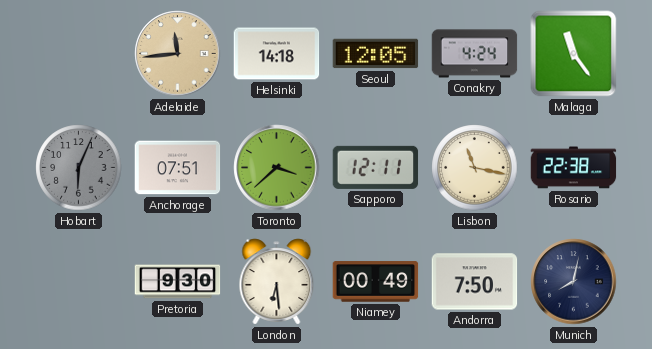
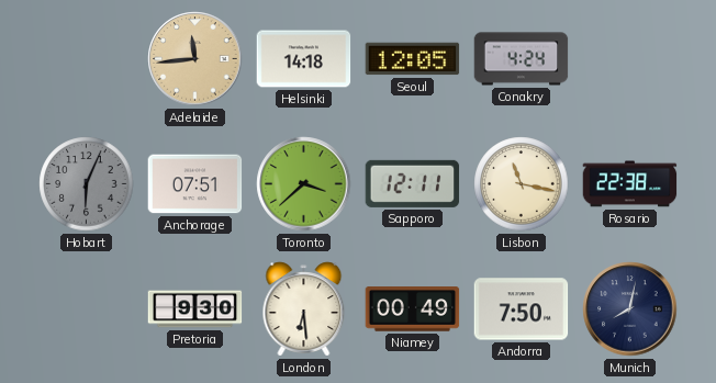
Malaga: 11:24 -> none (574, 54)
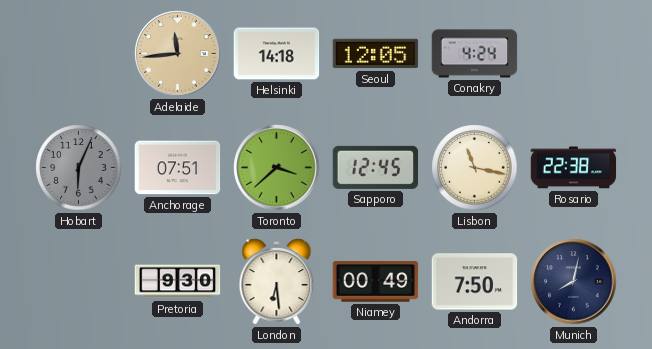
Sapporo: 12:11 -> 12:45 (376, 167)
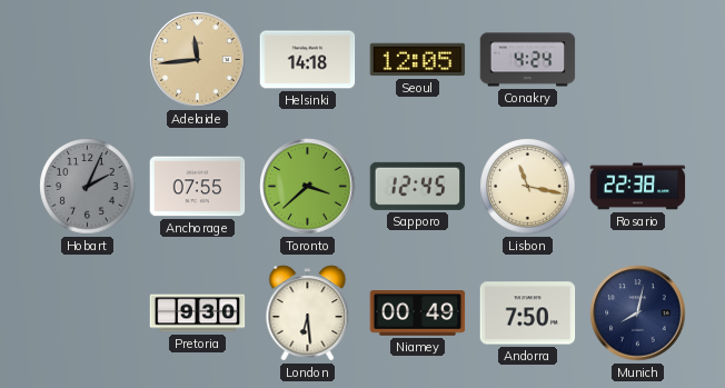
Hobart: 6:04 -> 2:04 (88, 187)
Anchorage: 07:51 -> 07:55 (198, 187)
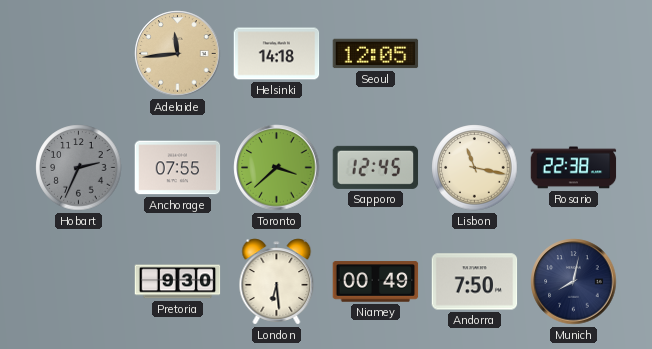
Conakry: 4:24 -> none (528, 60)
Hobart: 2:04 -> 2:34 (79, 168)
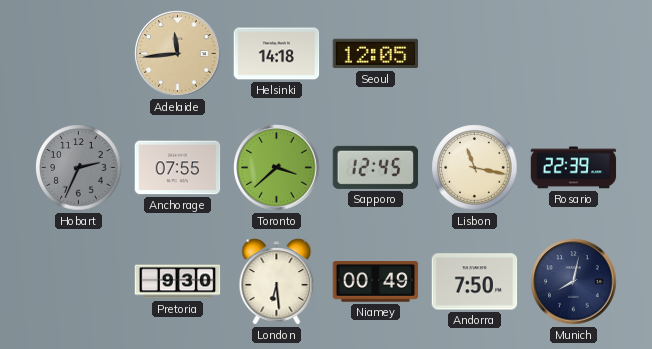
Rosario: 22:38 -> 22:39 (574, 168)
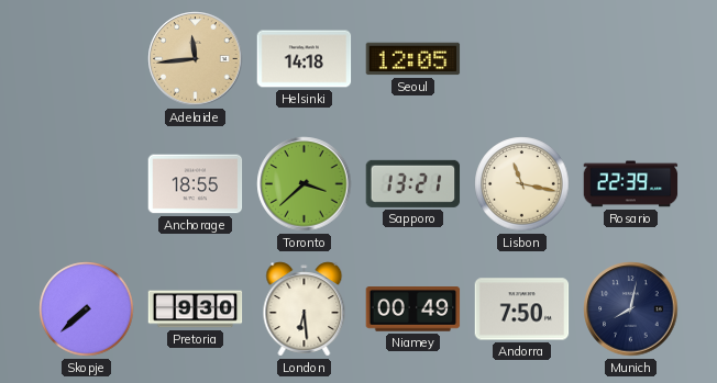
Hobart: 2:34 -> none (79, 168)
Anchorage: 07:55 -> 18:55 (196, 184)
Sapporo: 12:45 -> 13:21 (413, 183)
Skopje: none -> 7:38 (87, 309)
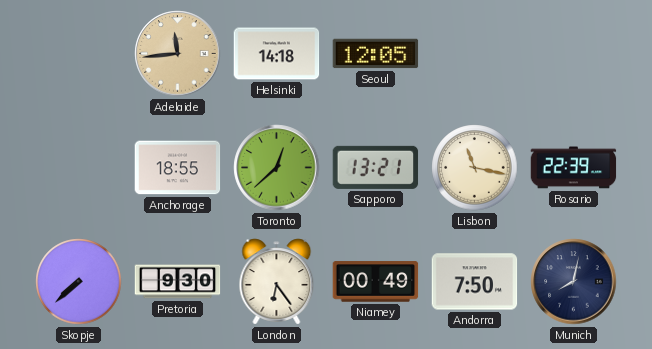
Toronto: 3:38 -> 12:38 (277, 168)
London: 6:29 -> 6:24 (277, 282)
